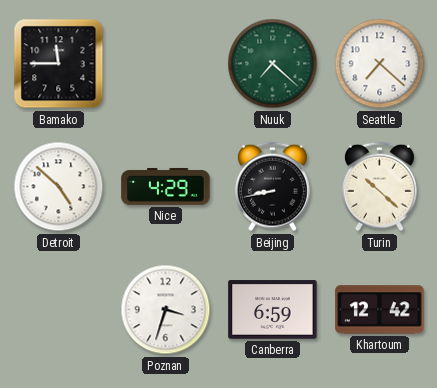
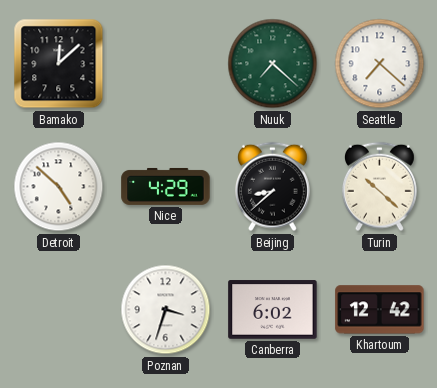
Bamako: 11:45 -> 12:08 (59, 64)
Beijing: 8:43 -> 8:38 (273, 187)
Canberra: 6:59 -> 6:02 (273, 310)
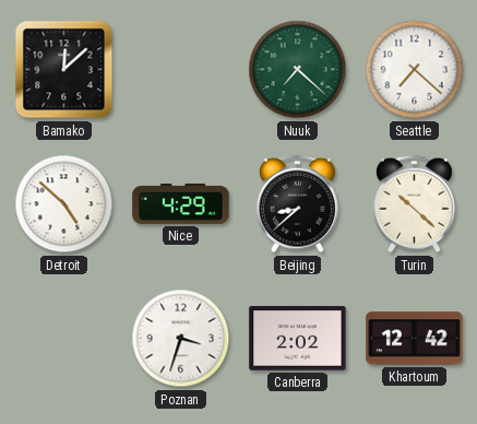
Canberra: 6:02 -> 2:02 (298, 339)
